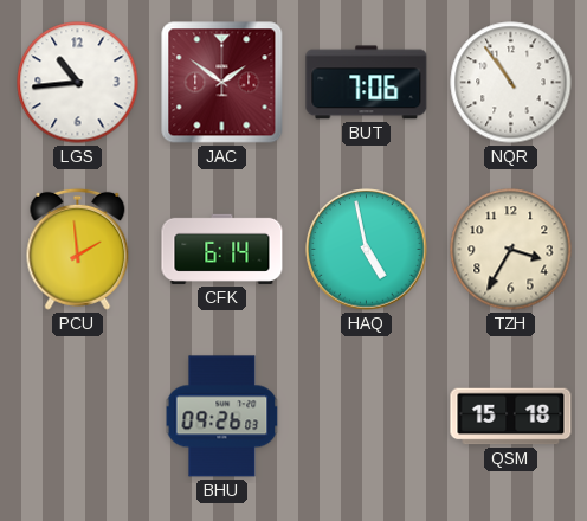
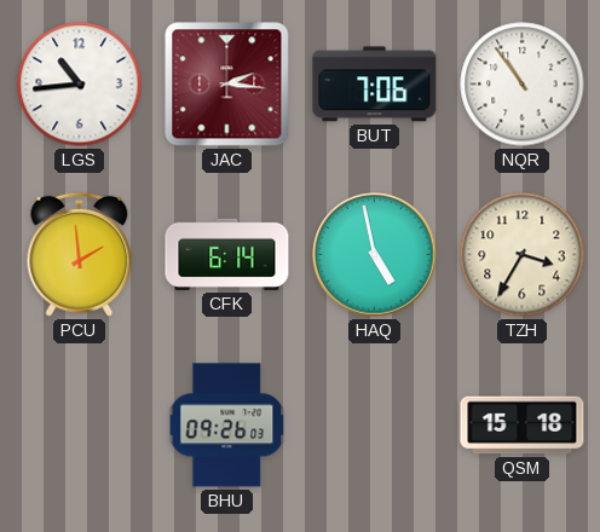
JAC: 1:51 -> 2:16 (227, 85)
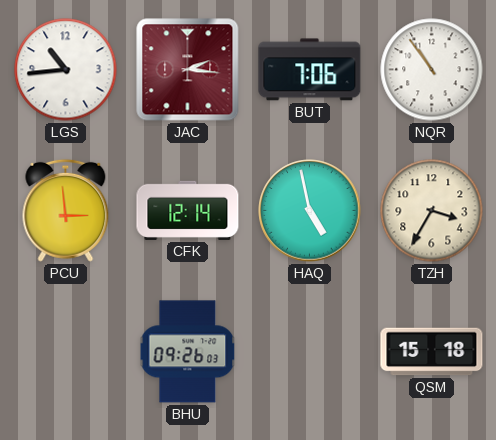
PCU: 1:59 -> 2:59 (66, 210)
CFK: 6:14 -> 12:14 (188, 210)
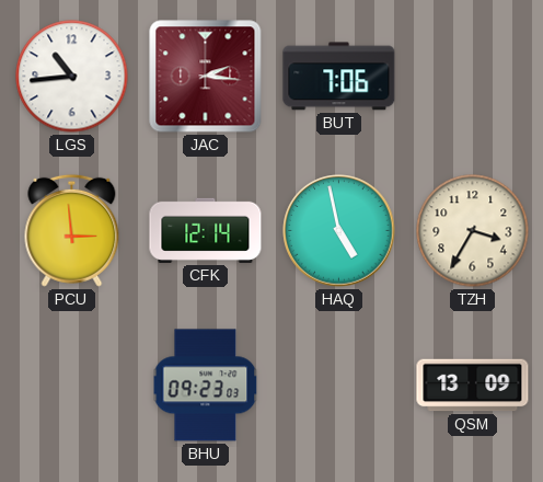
NQR: 10:54 -> none (432, 70)
BHU: 09:26 -> 09:23 (206, 386)
QSM: 15:18 -> 13:09 (473, 386)
